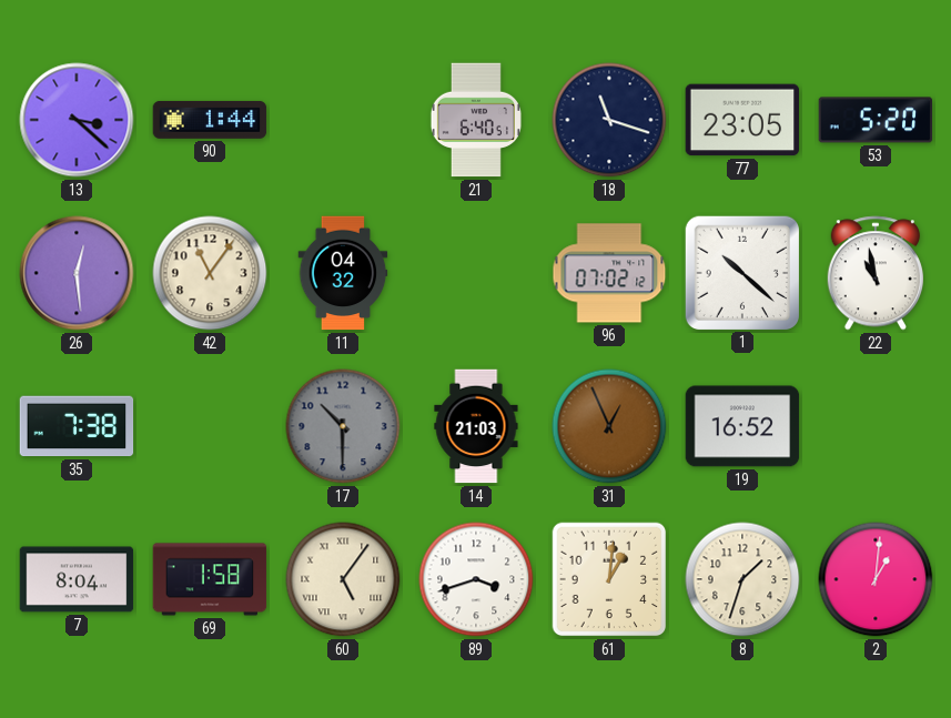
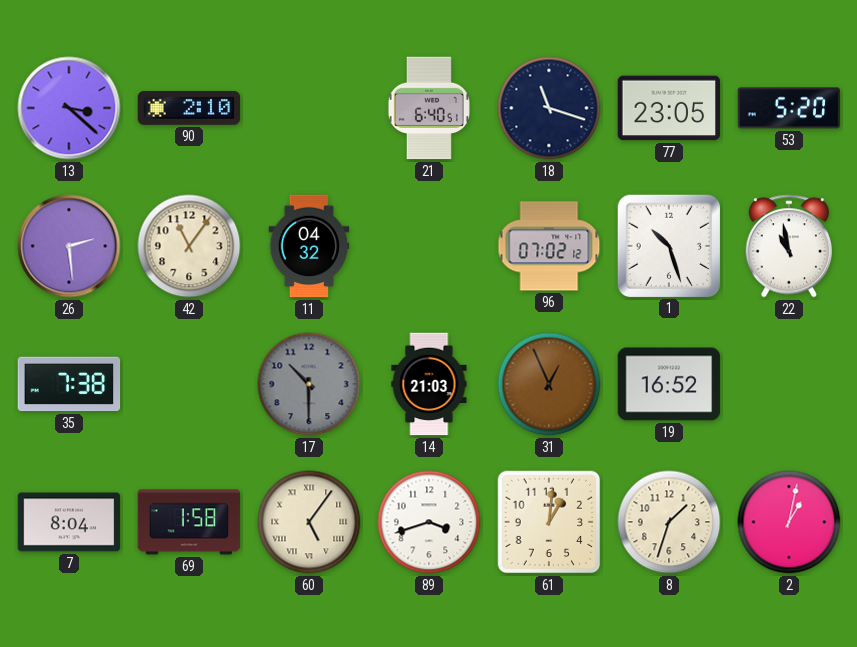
90: 1:44 -> 2:10 (189, 108)
26: 12:29 -> 2:29 (69, 246)
1: 10:22 -> 10:27 (668, 245)
2: 1:01 -> 1:02 (789, 522)
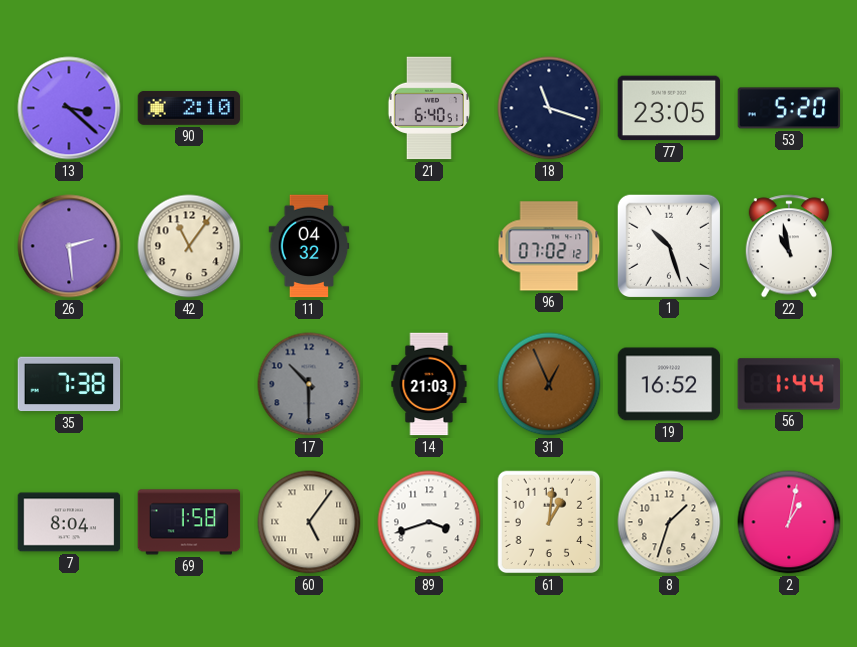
56: none -> 1:44 (788, 384)
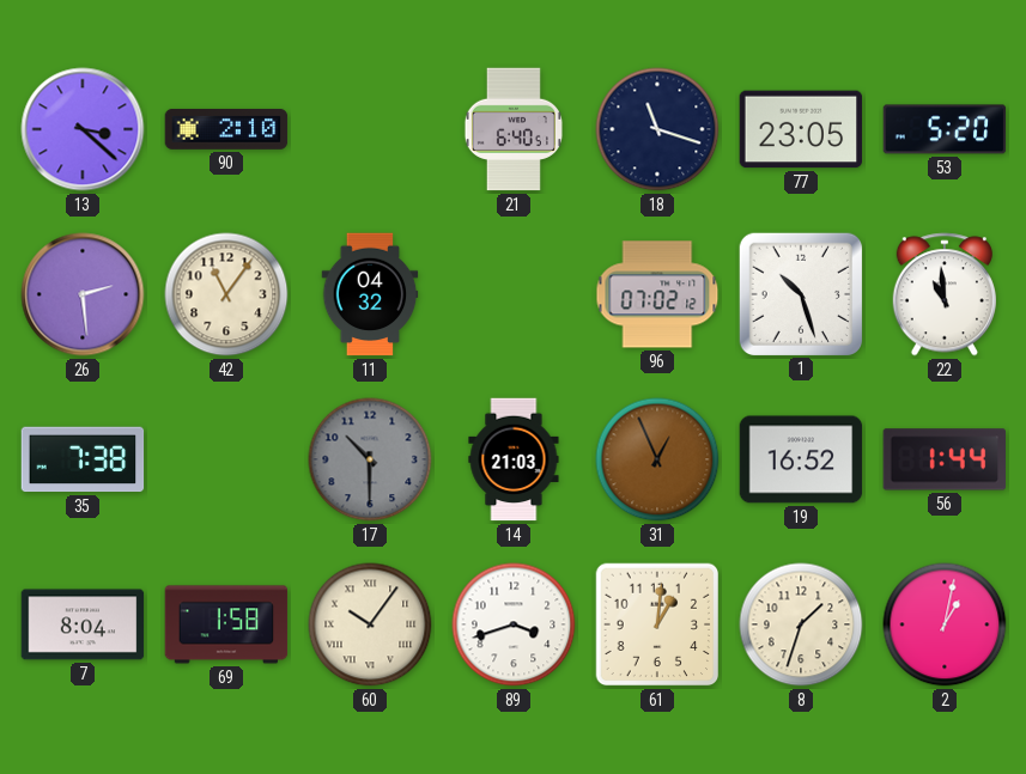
22: 10:58 -> 10:59 (943, 294)
60: 5:06 -> 10:06 (370, 624)
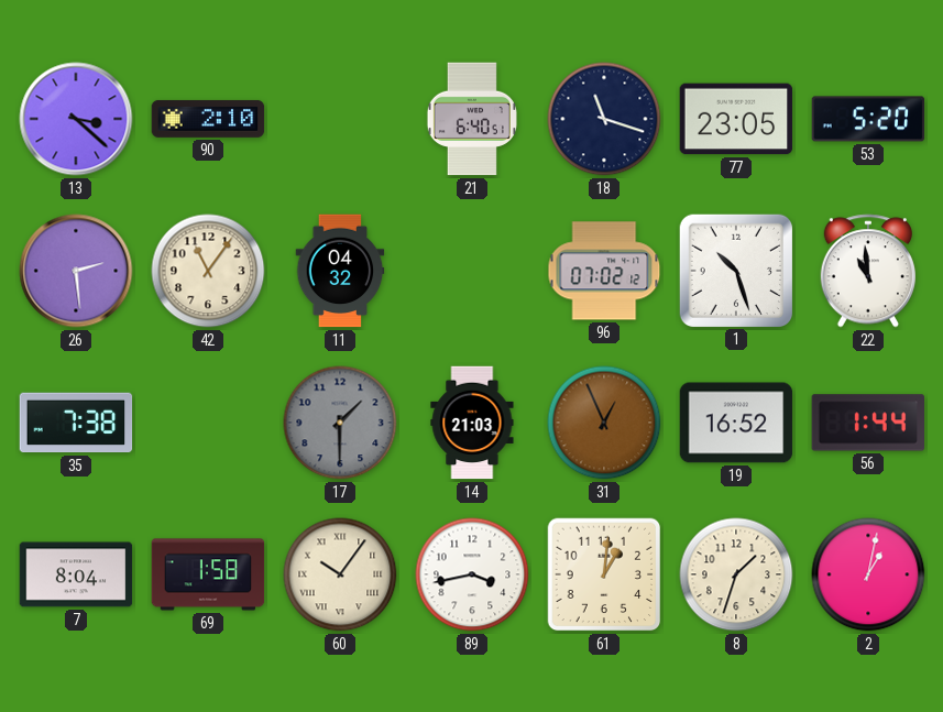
17: 10:30 -> 1:30 (340, 423)
89: 3:42 -> 3:43 (472, 574)
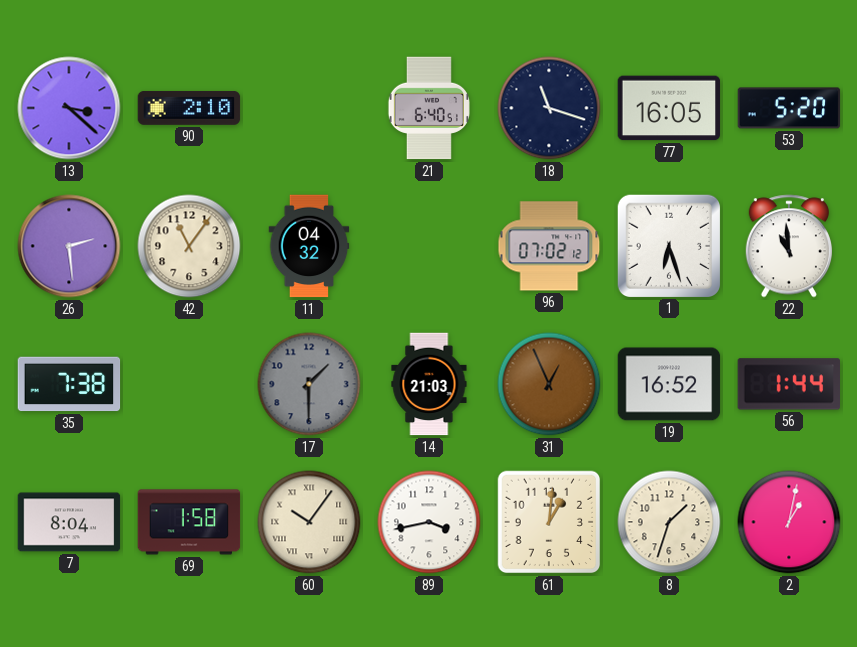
77: 23:05 -> 16:05 (669, 108)
1: 10:27 -> 6:27 (668, 245)
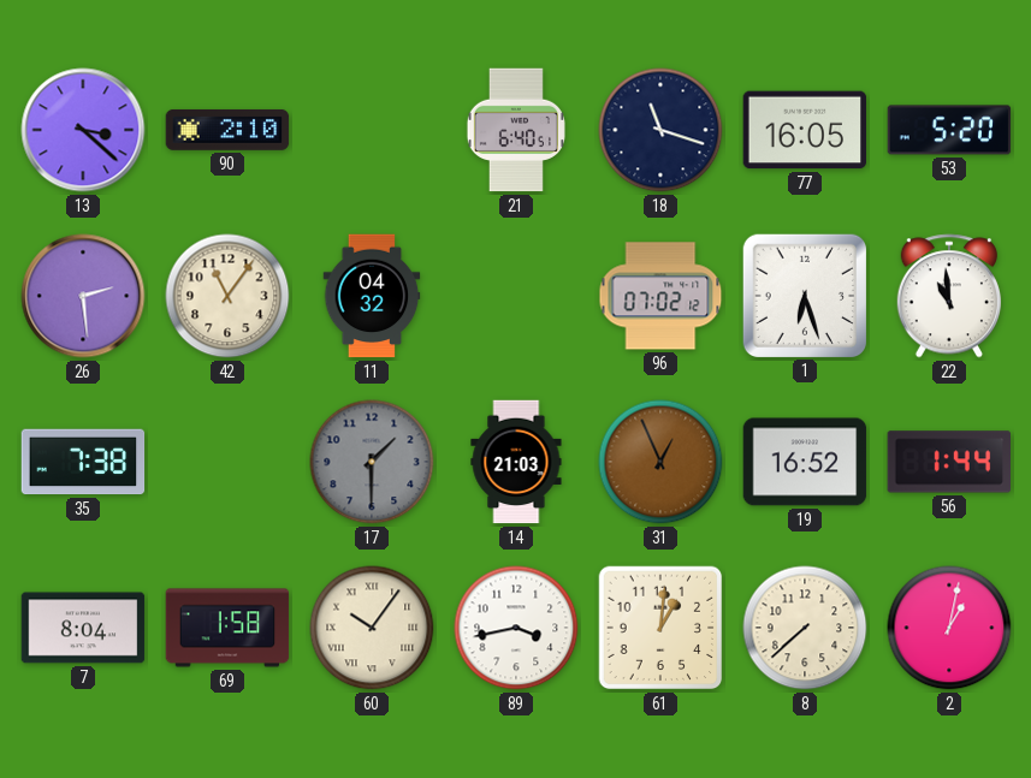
8: 1:33 -> 7:38 (805, 628)
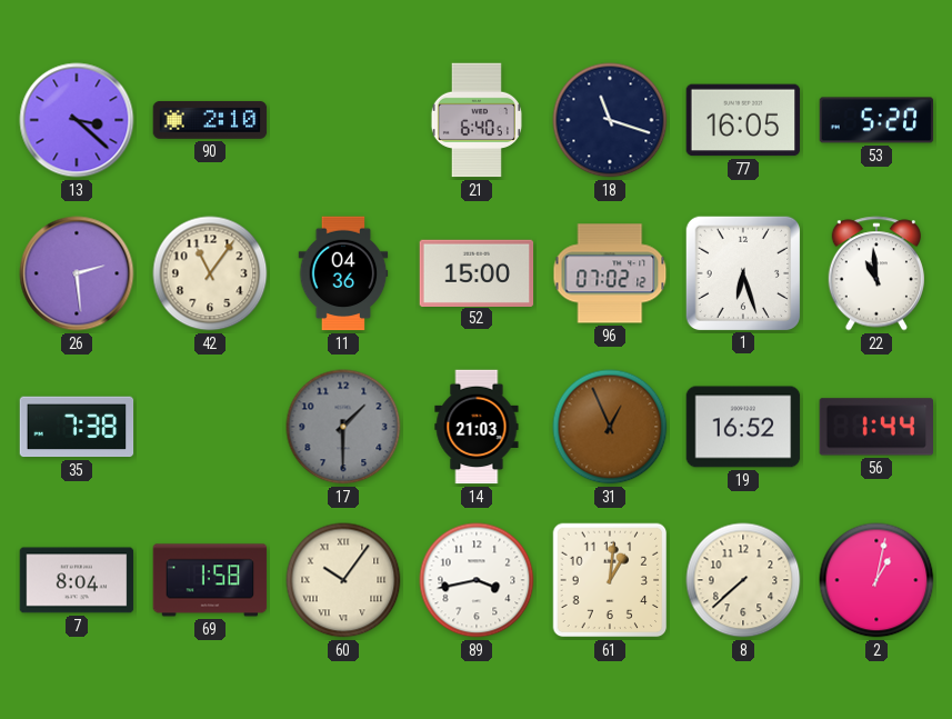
11: 04:32 -> 04:36 (343, 273)
52: none -> 15:00 (477, 272)
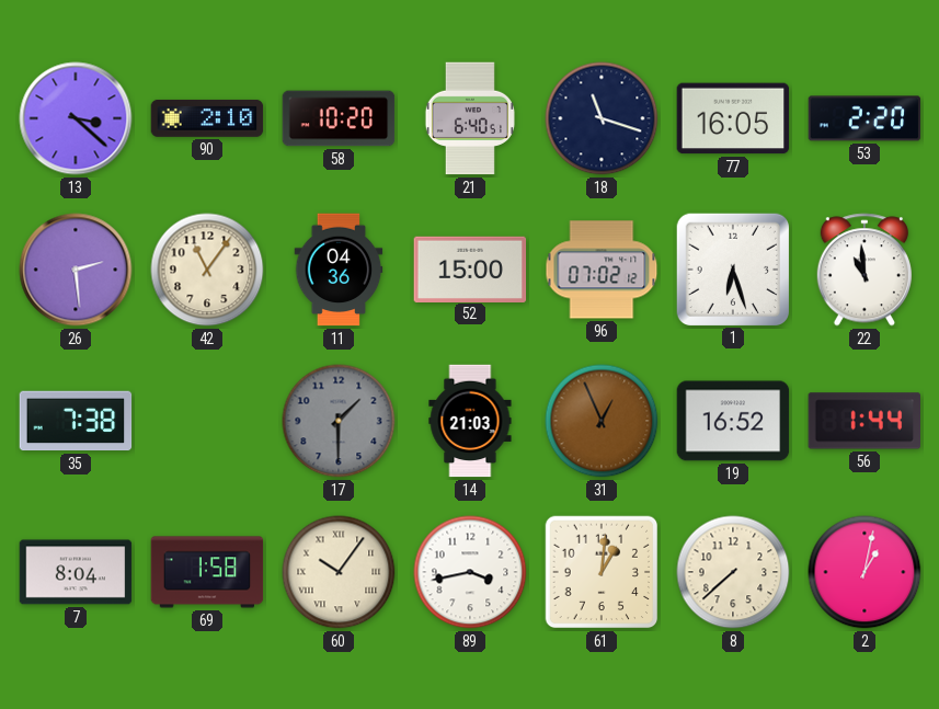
58: none -> 10:20 (339, 118)
53: 5:20 -> 2:20 (864, 118)
